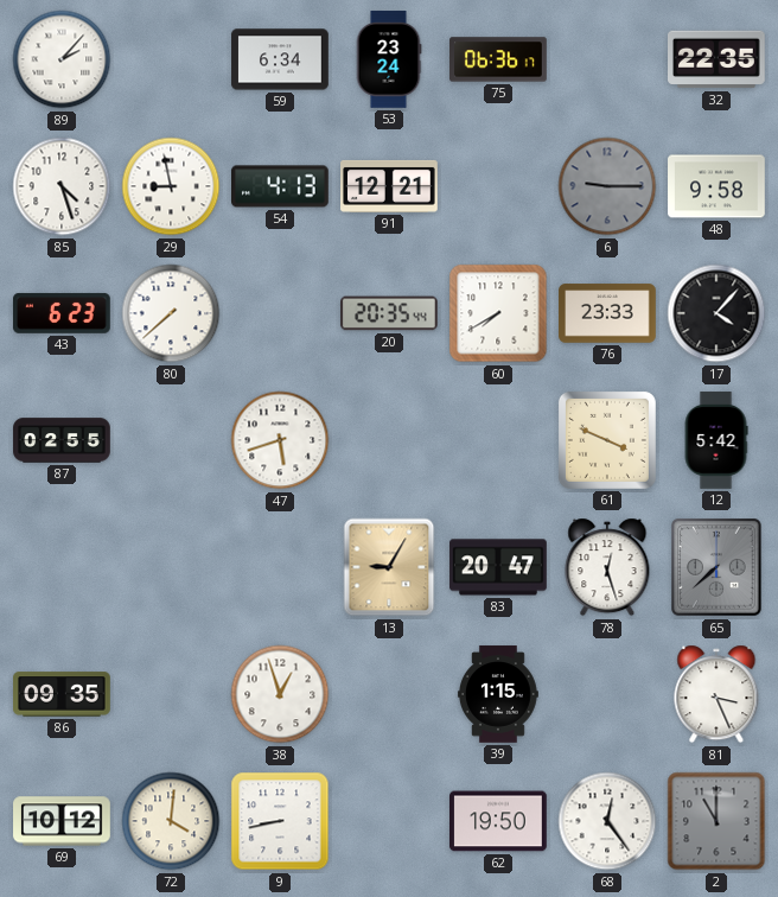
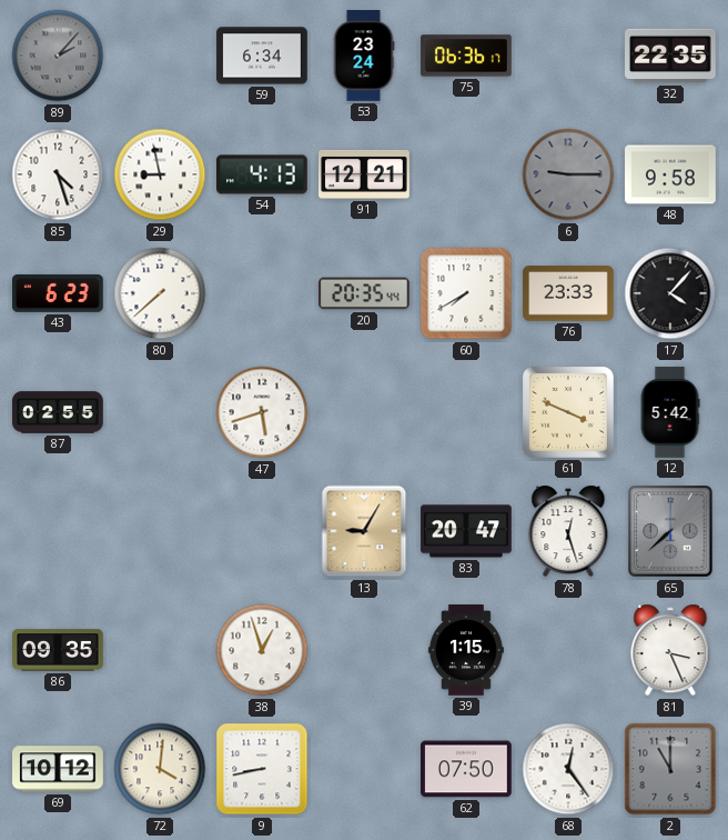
89 dial: white -> grey (58, 56)
62: 19:50 -> 07:50 (467, 769)
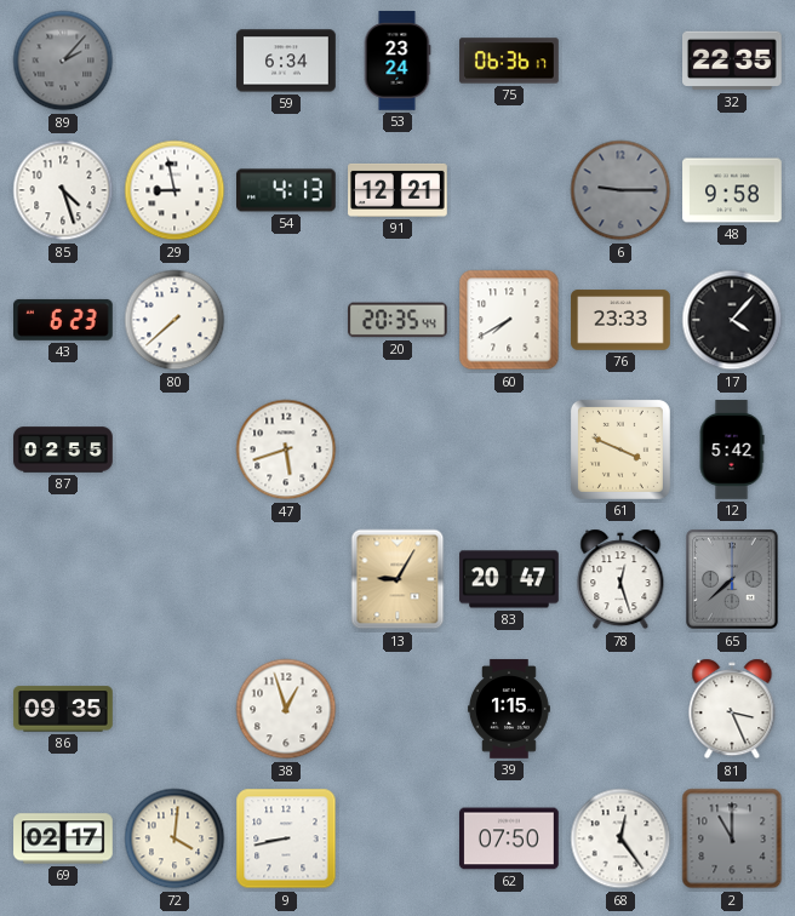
69: 10:12 -> 02:17 (63, 838)
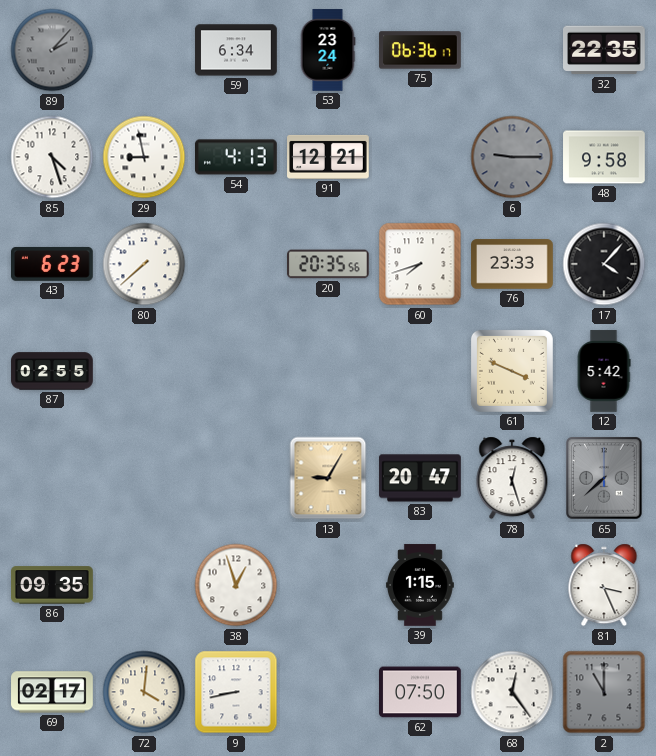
20: 20:35:44 -> 20:35:56 (329, 264)
60: 7:40 -> 7:42 (420, 264)
47: 5:42 -> none (286, 450)
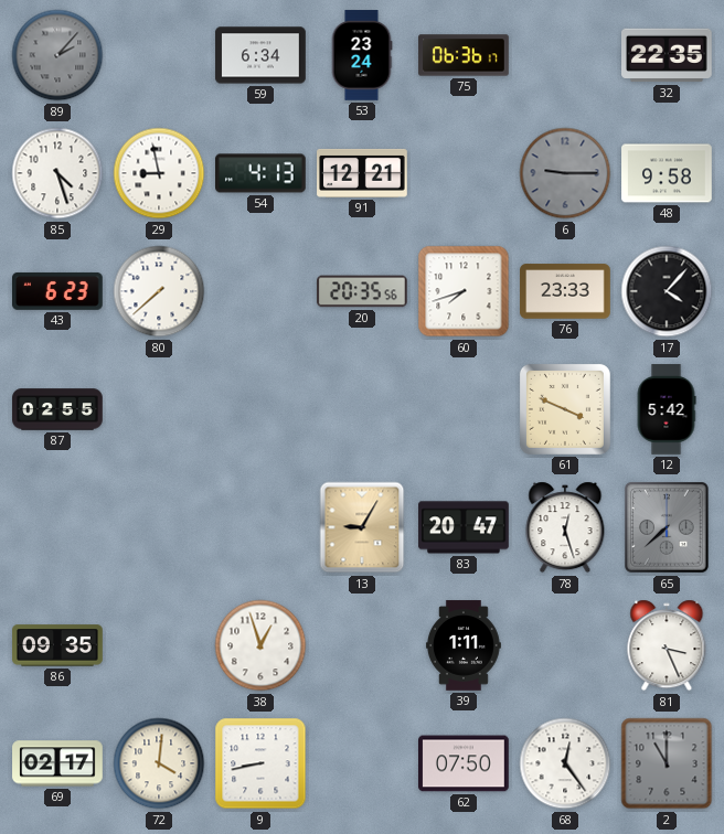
39: 1:15 -> 1:11 (464, 645)
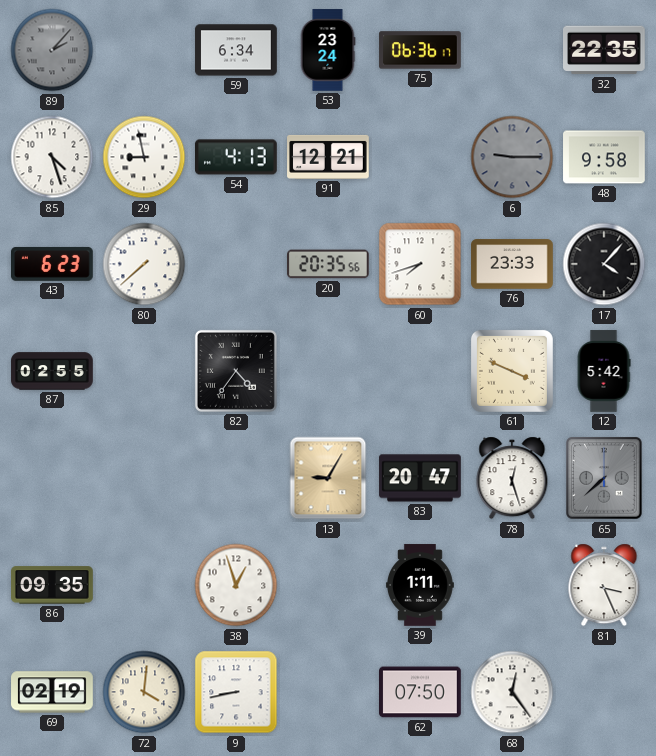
82: none -> 4:36 (236, 371)
69: 02:17 -> 02:19 (52, 692)
2: 11:00 -> none (667, 763)
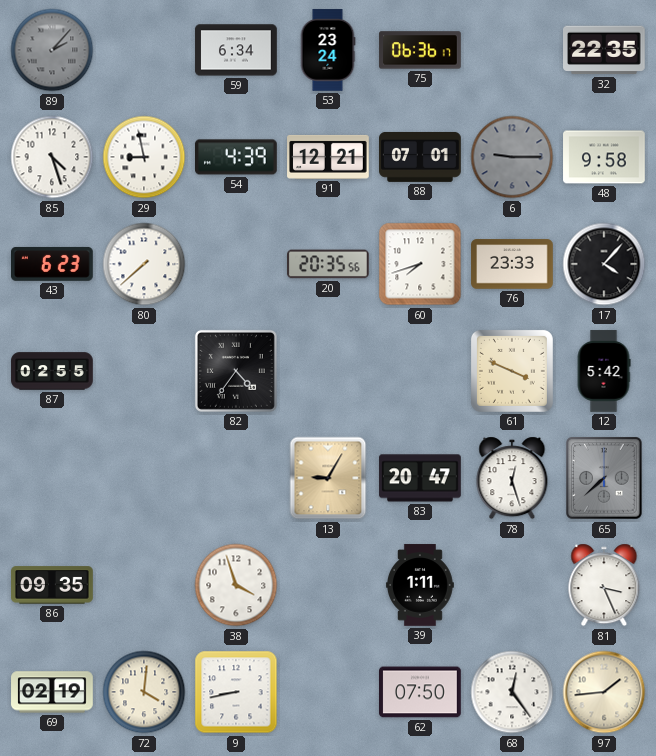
54: 4:13 -> 4:39 (236, 157)
88: none -> 07:01 (420, 157)
38: 12:57 -> 3:57 (236, 585)
97: none -> 1:44 (604, 692)
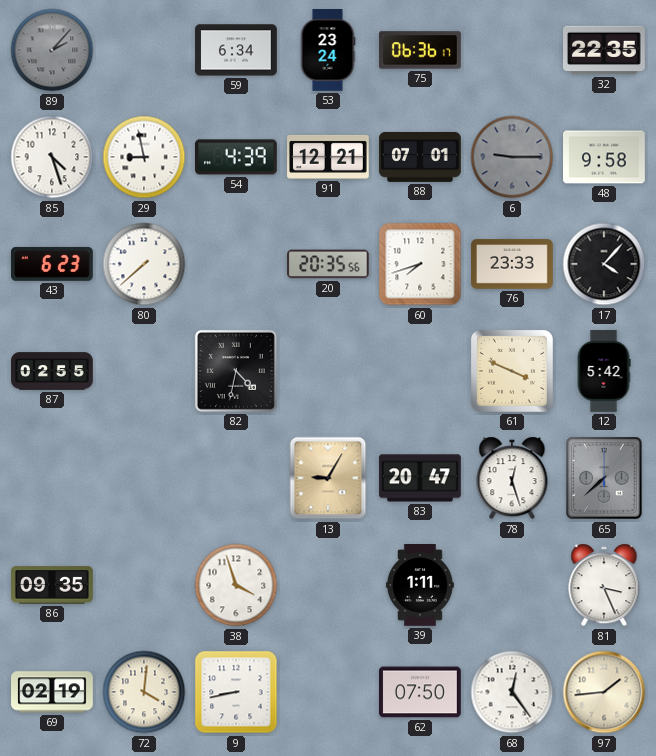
82: 4:36 -> 4:32 (236, 371)
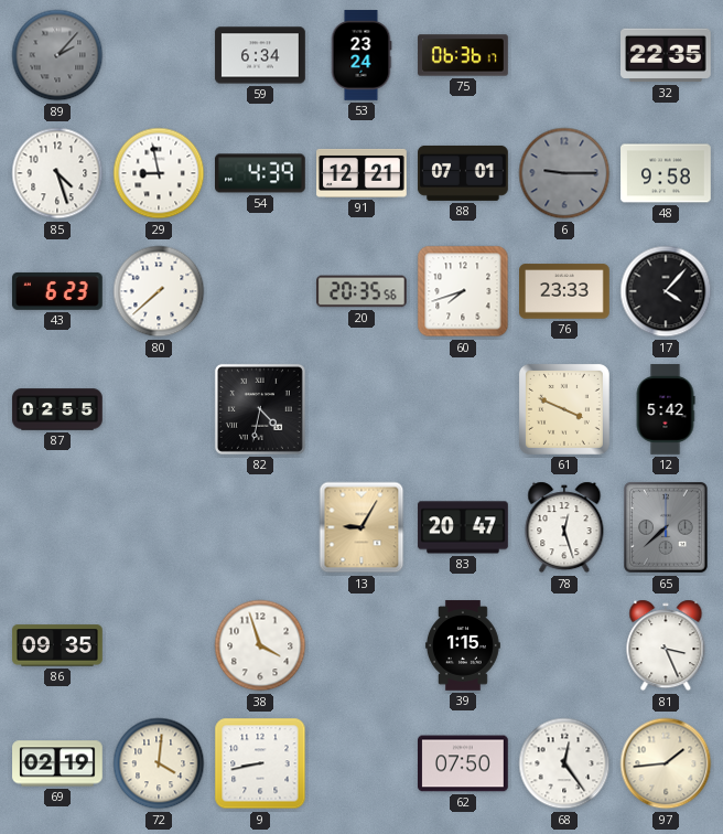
39: 1:11 -> 1:15 (463, 645)
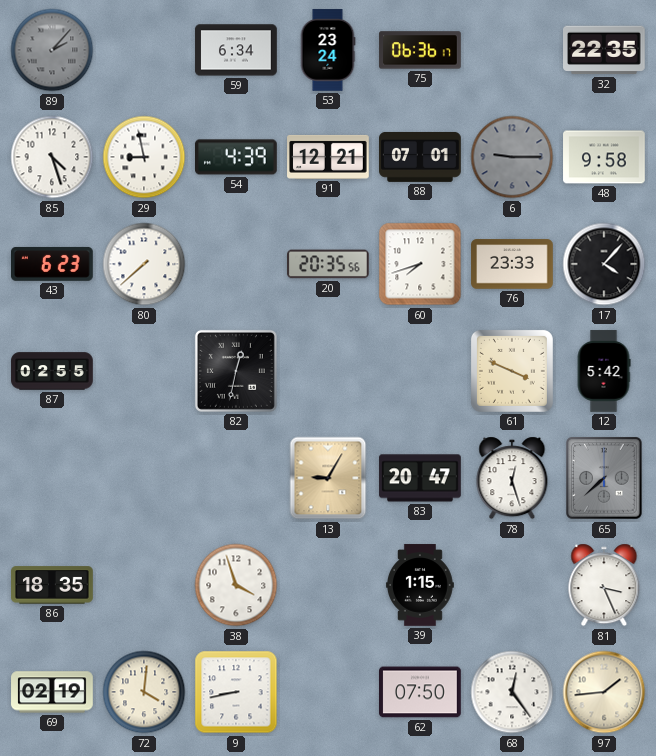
82: 4:32 -> 12:32 (236, 371)
86: 09:35 -> 18:35 (52, 585)
